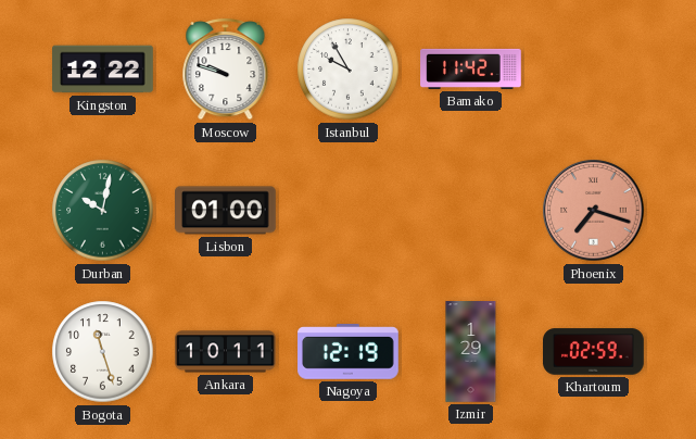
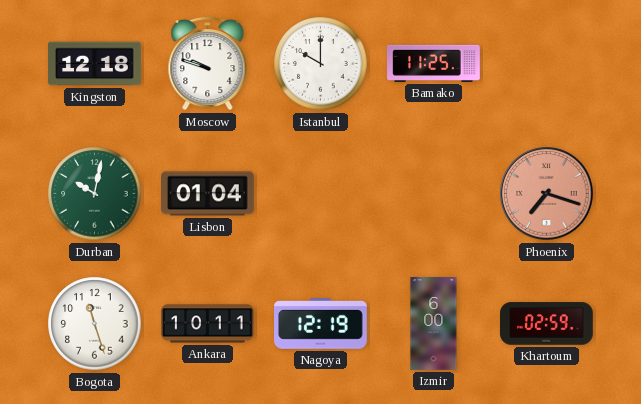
Kingston: 12:22 -> 12:18 (95, 64)
Istanbul: 9:55 -> 10:00 (321, 64)
Bamako: 11:42 -> 11:25 (434, 63)
Lisbon: 01:00 -> 01:04 (208, 194)
Izmir: 1:29 -> 6:00 (434, 324)
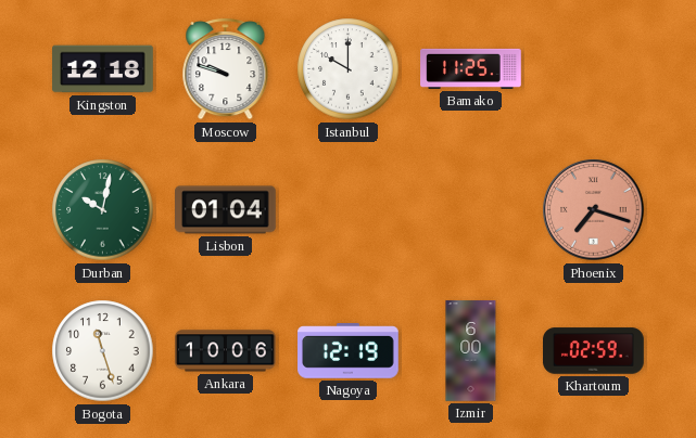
Ankara: 10:11 -> 10:06 (226, 351)
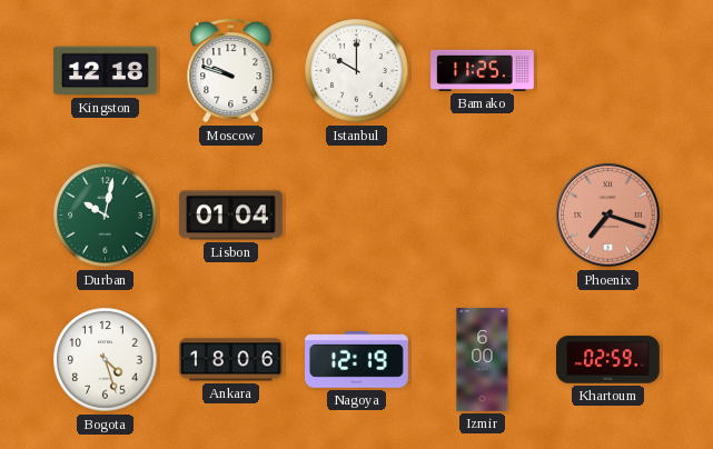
Bogota: 11:27 -> 4:27 (106, 360)
Ankara: 10:06 -> 18:06 (231, 360)
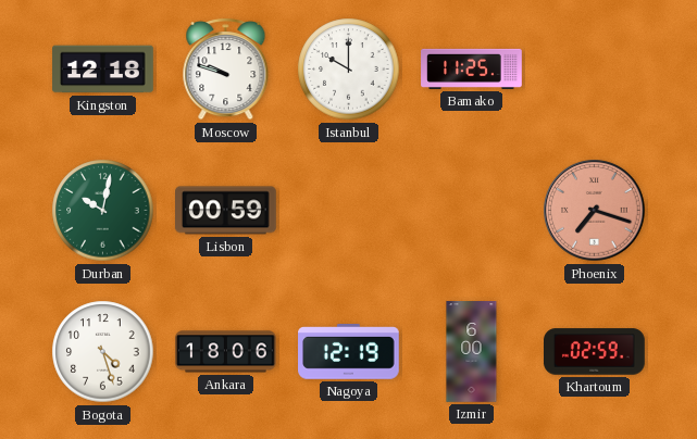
Lisbon: 01:04 -> 00:59 (226, 211)
